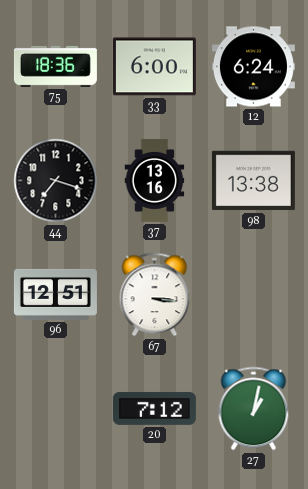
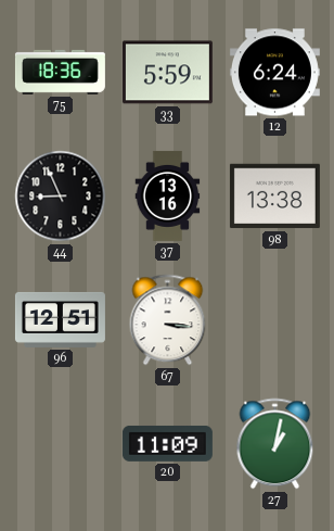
33: 6:00 -> 5:59 (167, 73)
44: 7:18 -> 8:56 (61, 197)
20: 7:12 -> 11:09 (167, 443)
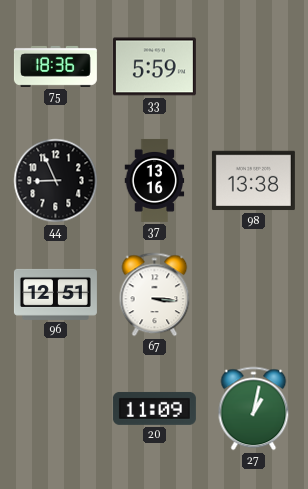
12: 6:24 -> none (274, 73)
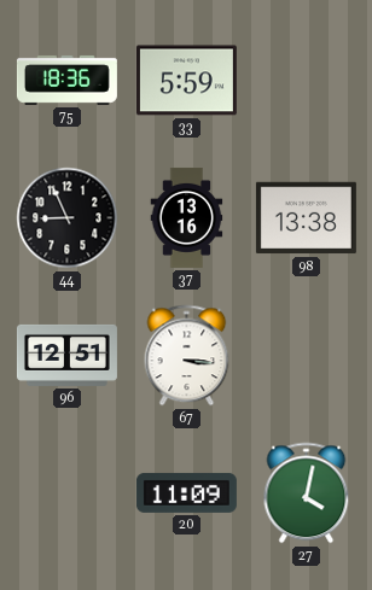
27: 1:02 -> 4:02 (307, 493)
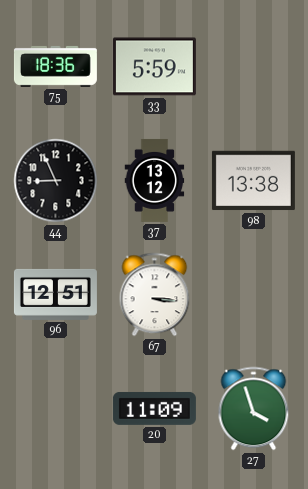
37: 13:16 -> 13:12 (155, 180)
27: 4:02 -> 3:57 (254, 409)
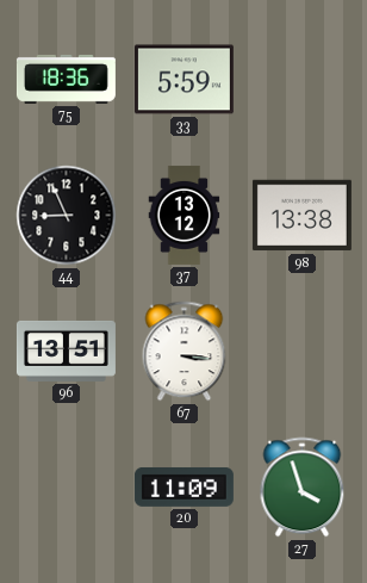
96: 12:51 -> 13:51 (66, 351)
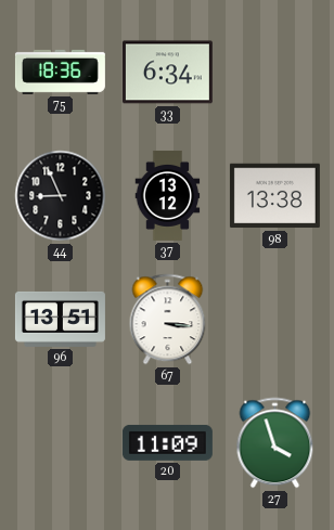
33: 5:59 -> 6:34 (167, 73)
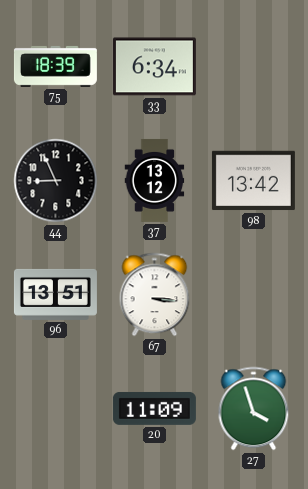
75: 18:36 -> 18:39 (55, 66)
98: 13:38 -> 13:42 (253, 181)
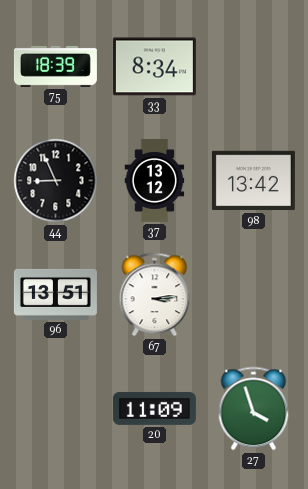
33: 6:34 -> 8:34 (154, 67)
67: 3:16 -> 3:14 (155, 295)
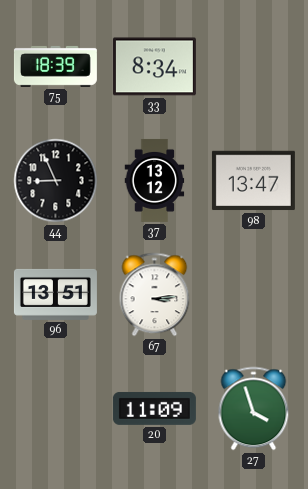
98: 13:42 -> 13:47 (253, 181)
